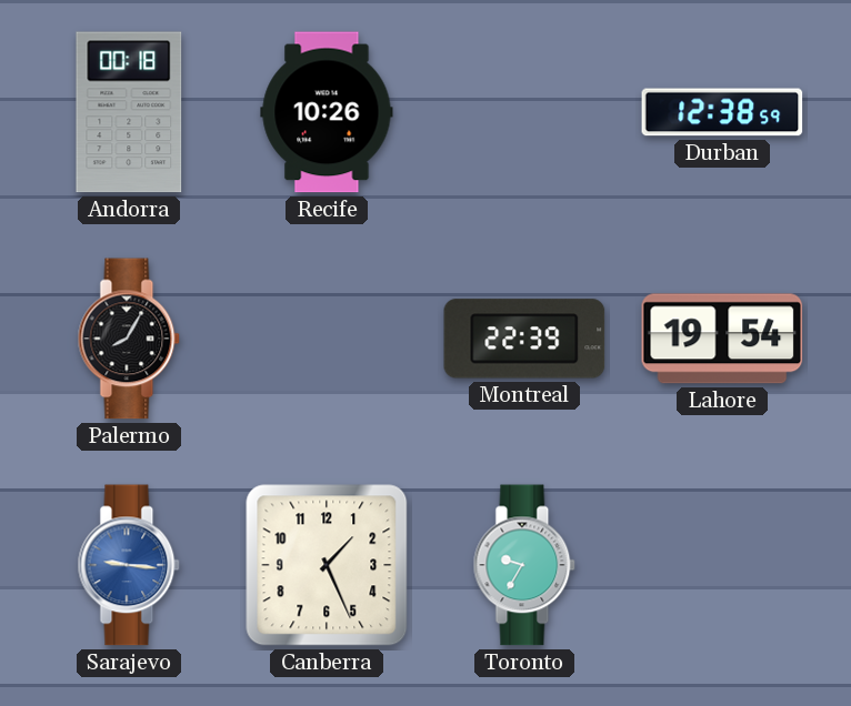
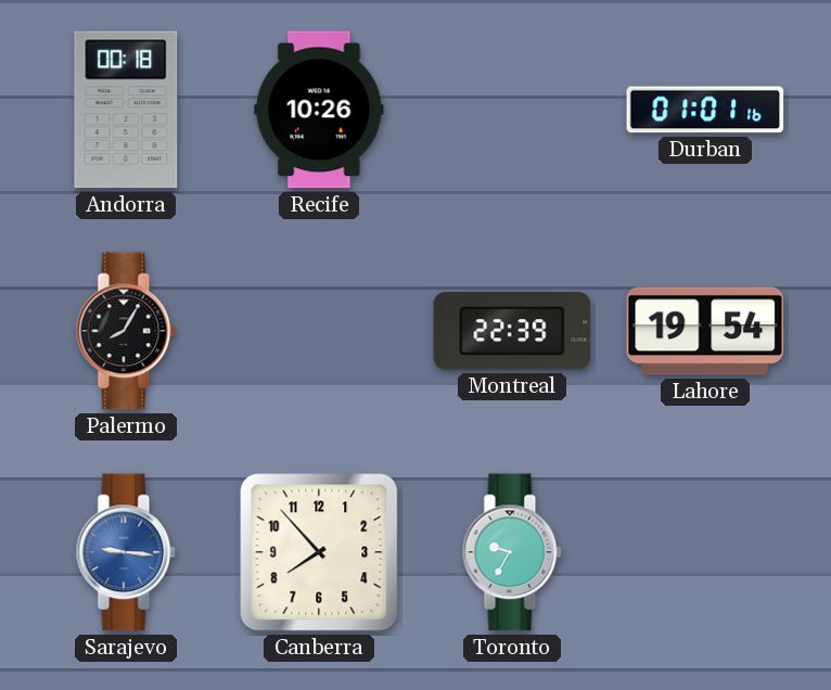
Durban: 12:38 -> 01:01 (705, 110)
Canberra: 1:26 -> 7:53 (319, 552)
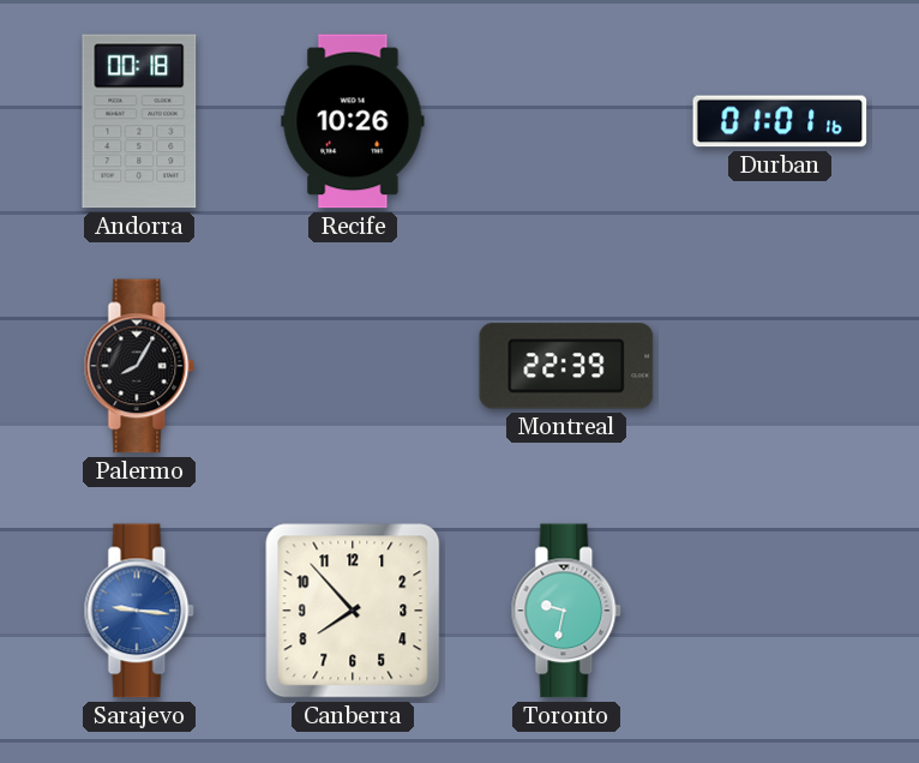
Lahore: 19:54 -> none (705, 331)
Toronto: 9:35 -> 9:32 (566, 611)
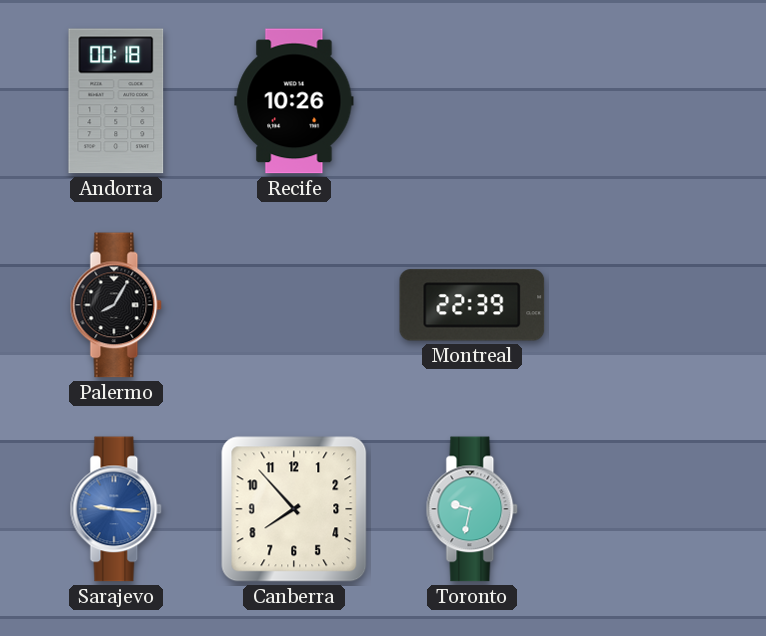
Durban: 01:01 -> none (780, 121)
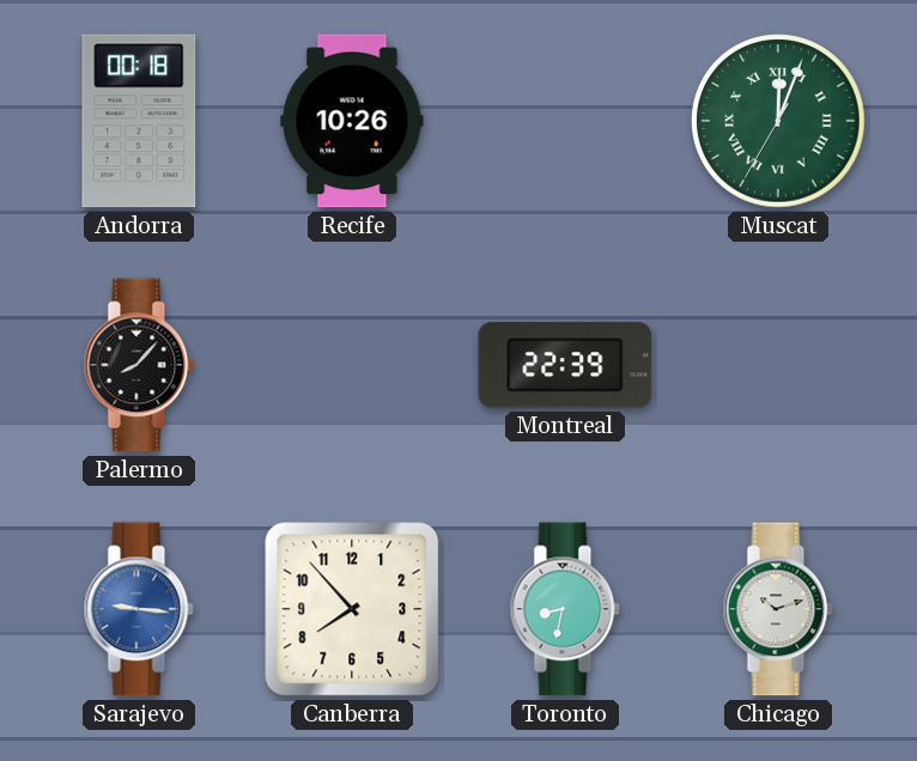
Muscat: none -> 12:03 (778, 121)
Palermo: 8:05 -> 8:07 (139, 365)
Toronto: 9:32 -> 8:32 (565, 609)
Chicago: none -> 10:12 (778, 609)
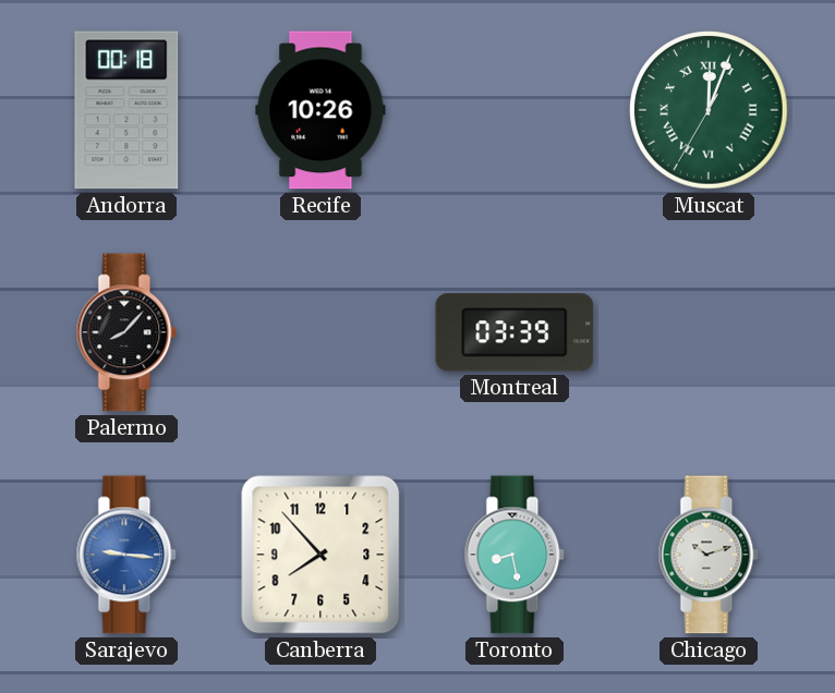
Montreal: 22:39 -> 03:39 (515, 332)
Toronto: 8:32 -> 8:28 (515, 555)
